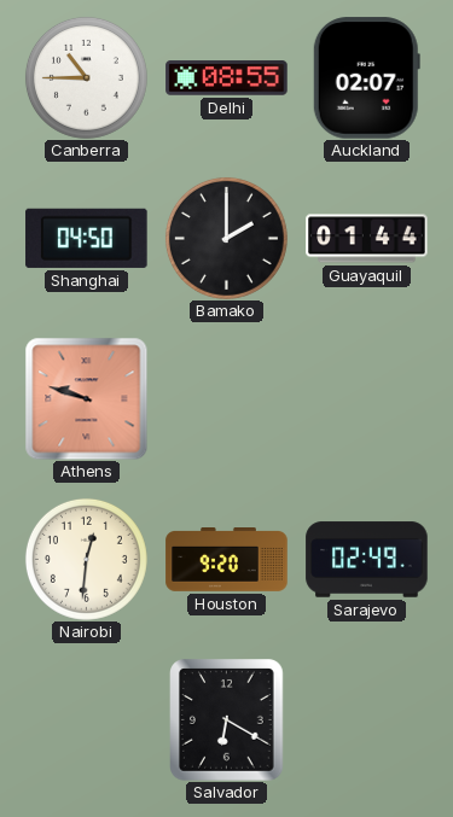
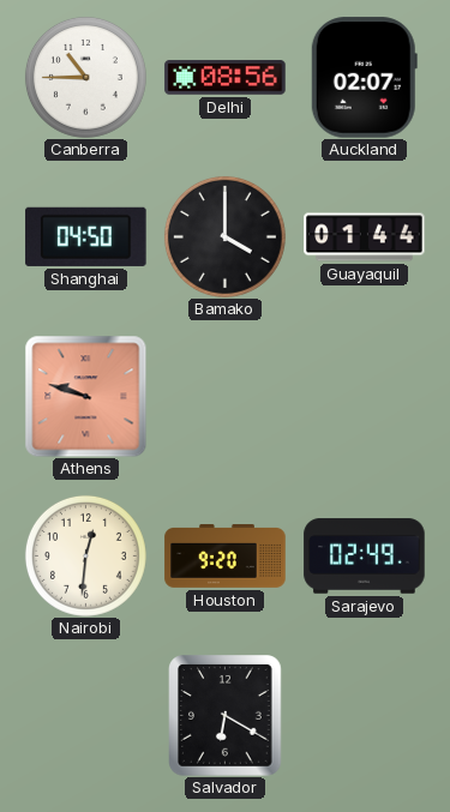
Delhi: 08:55 -> 08:56 (226, 78)
Bamako: 2:00 -> 4:00 (224, 236)
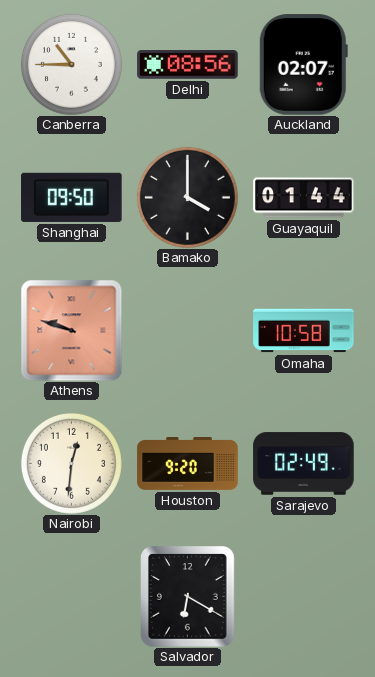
Shanghai: 04:50 -> 09:50 (72, 197)
Omaha: none -> 10:58 (304, 331)
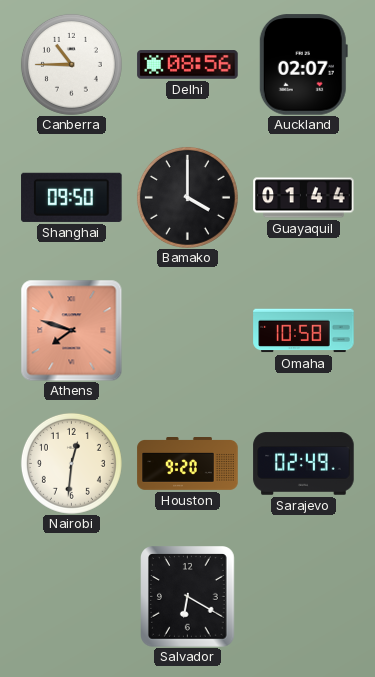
Athens: 9:48 -> 7:48 (71, 330)
